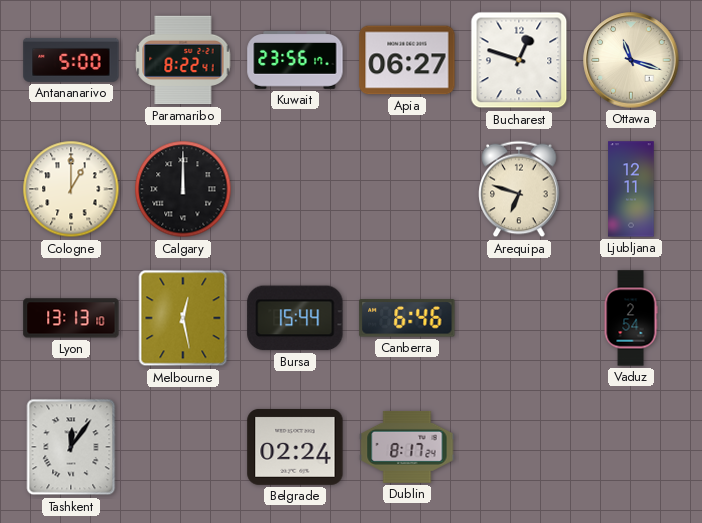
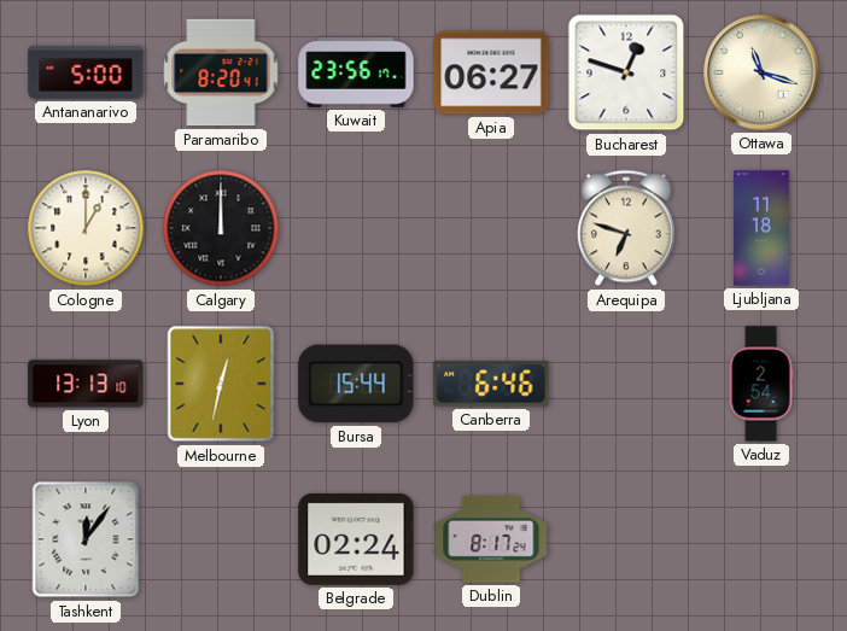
Paramaribo: 8:22 -> 8:20 (221, 72)
Ljubljana: 12:11 -> 11:18 (761, 228)
Melbourne: 12:28 -> 12:32 (221, 384)
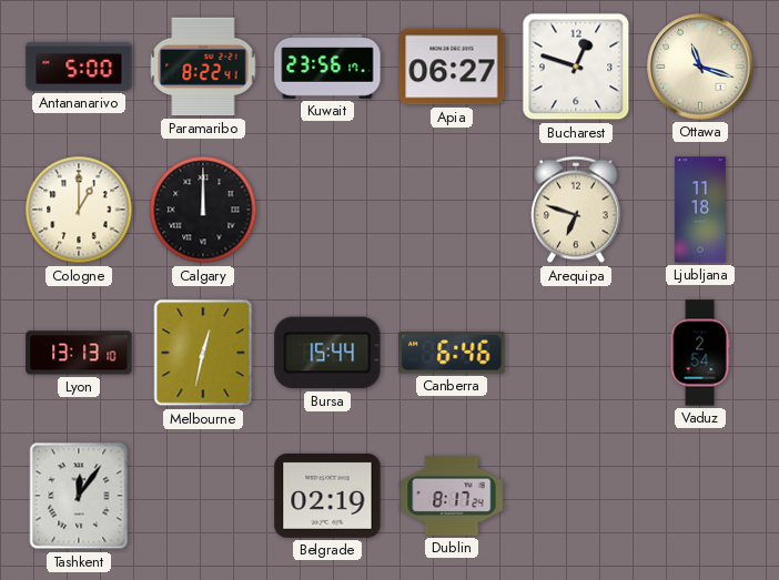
Paramaribo: 8:20 -> 8:22 (203, 67)
Belgrade: 02:24 -> 02:19 (327, 496)
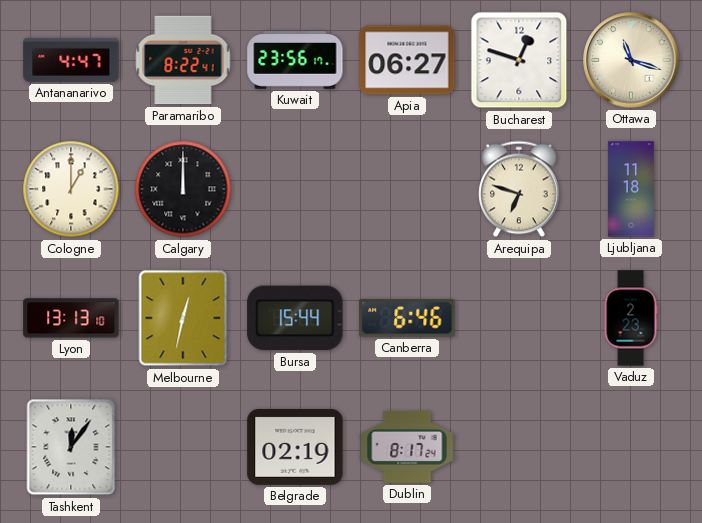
Antananarivo: 5:00 -> 4:47 (71, 60)
Vaduz: 2:54 -> 2:23 (631, 318)
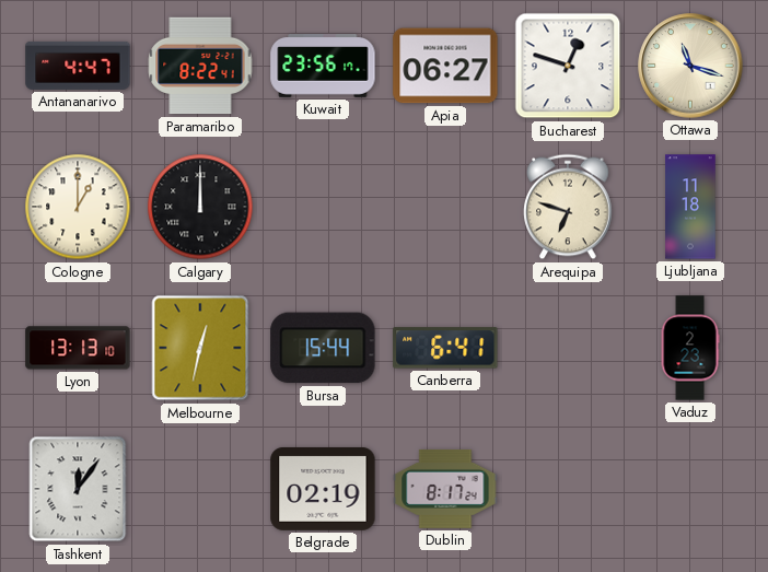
Canberra: 6:46 -> 6:41 (445, 348)
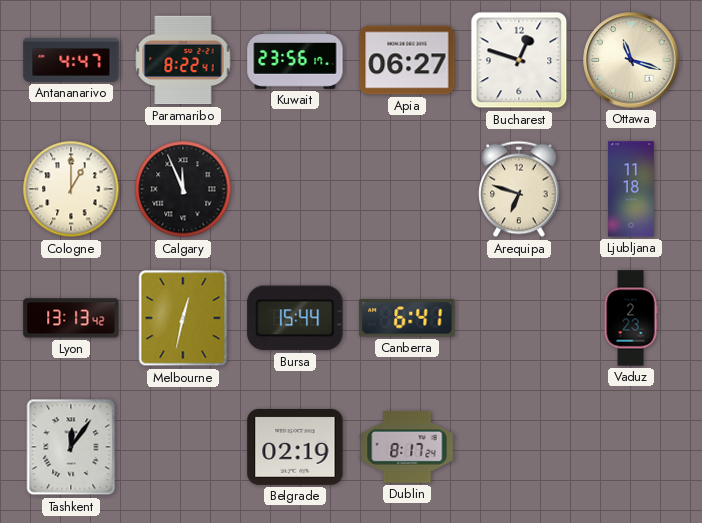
Calgary: 12:00 -> 11:56 (183, 189)
Lyon: 13:13:10 -> 13:13:42 (71, 318)
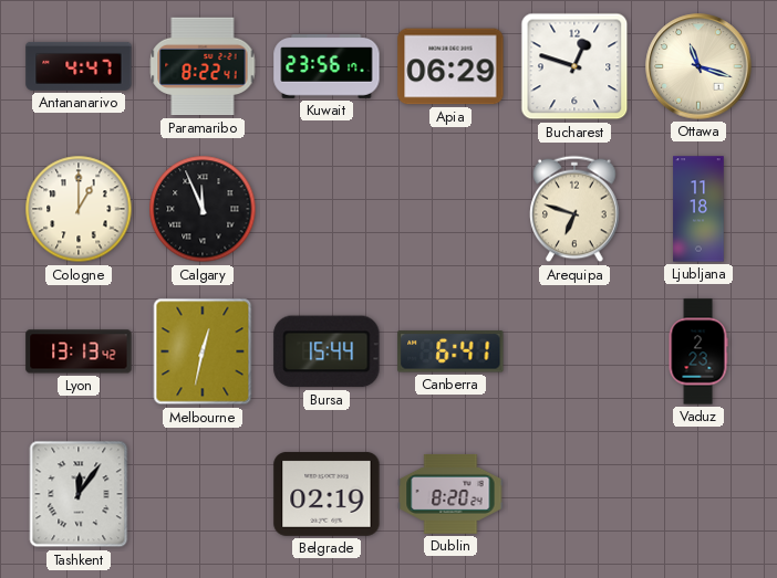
Apia: 06:27 -> 06:29 (450, 66)
Dublin: 8:17 -> 8:20 (450, 494)
